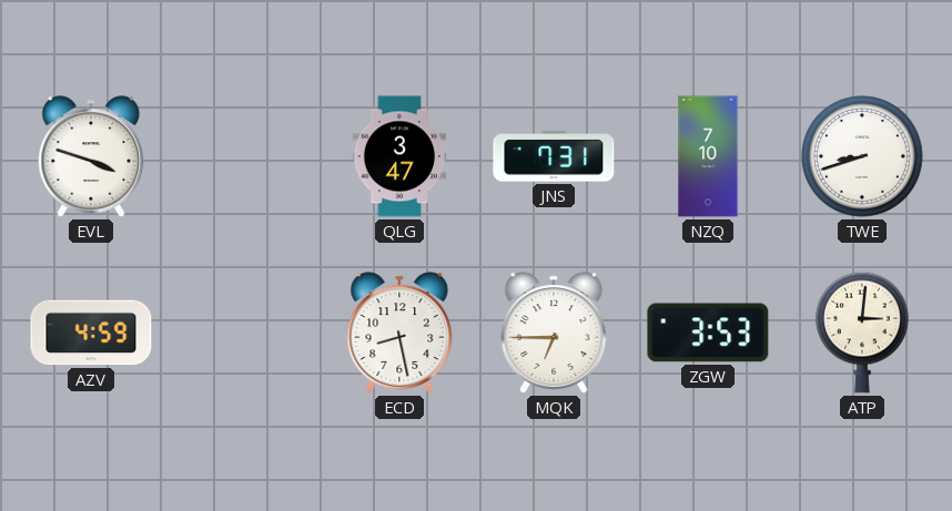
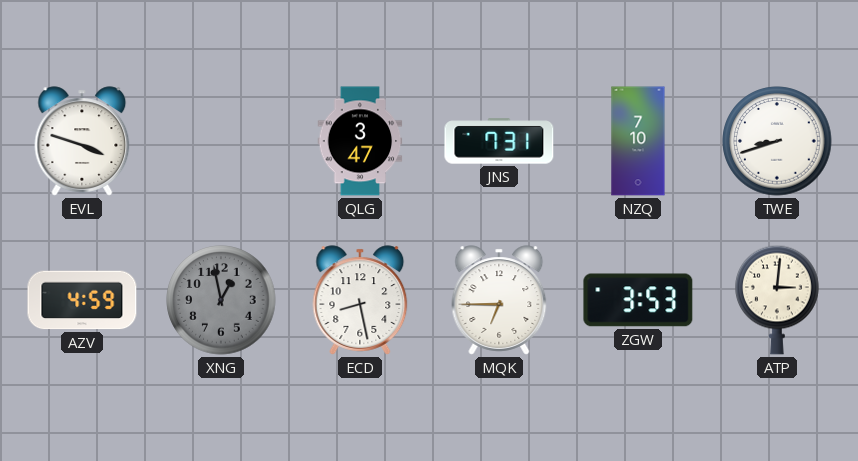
XNG: none -> 12:58 (221, 300)
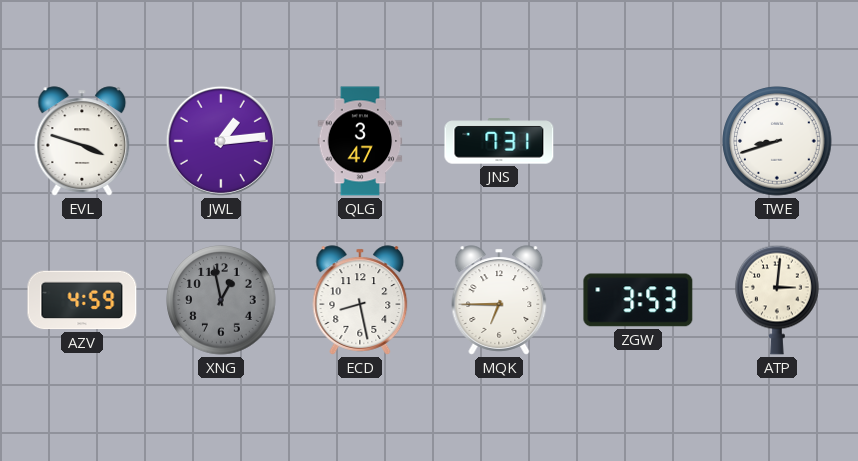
JWL: none -> 1:14 (221, 141)
NZQ: 7:10 -> none (638, 141)
